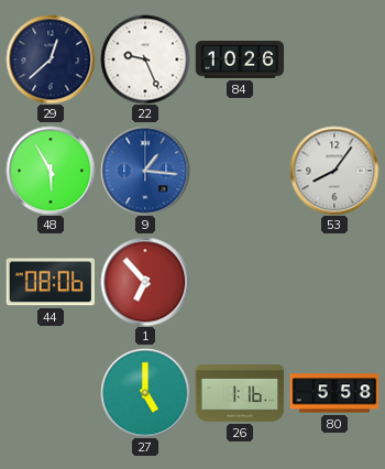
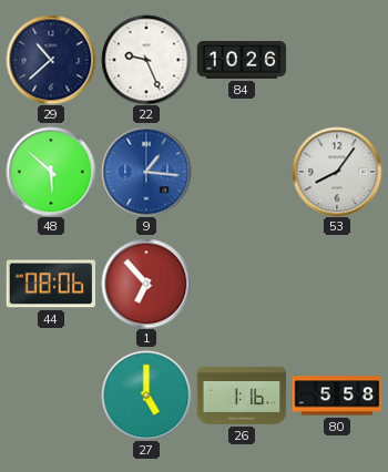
29: 12:38 -> 10:38 (51, 60)
48: 5:55 -> 5:52 (51, 172)
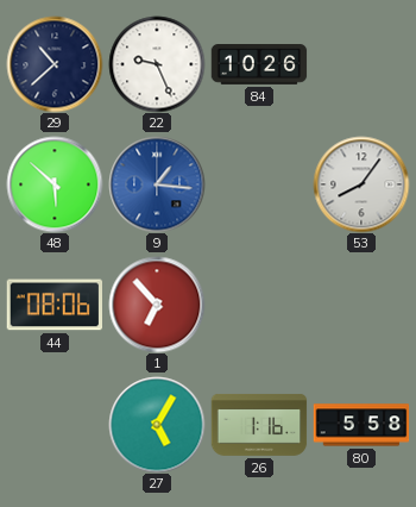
27: 5:00 -> 5:05 (157, 425)
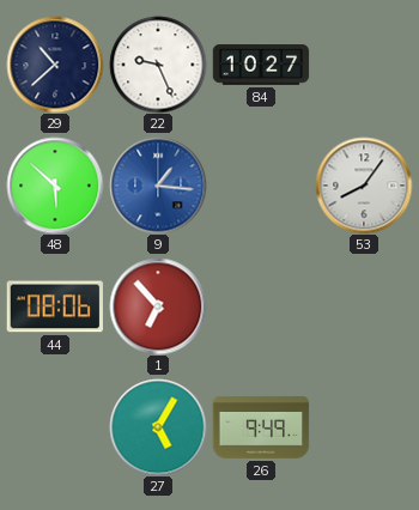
84: 10:26 -> 10:27 (261, 66)
26: 1:16 -> 9:49 (261, 427)
80: 5:58 -> none (361, 425)
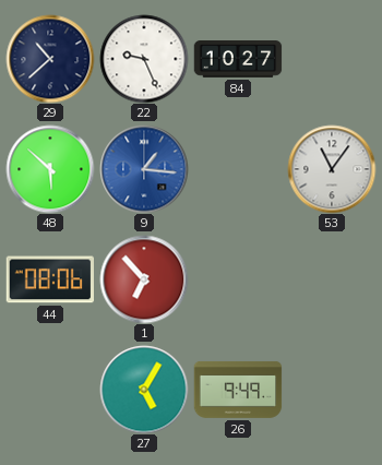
53: 8:06 -> 11:06 (332, 169)
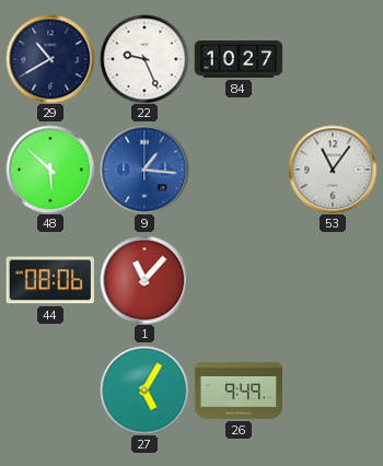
29: 10:38 -> 10:40 (50, 59)
1: 6:53 -> 11:07 (144, 280)
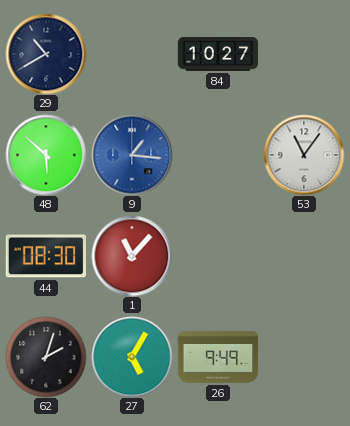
22: 9:26 -> none (144, 59)
44: 08:06 -> 08:30 (45, 256)
62: none -> 2:03 (46, 357)
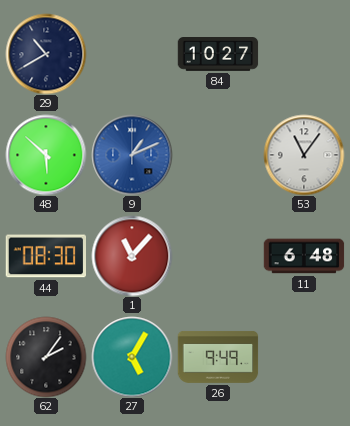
9: 1:16 -> 1:11 (132, 155)
11: none -> 6:48 (304, 256)
62: 2:03 -> 2:06 (46, 357)
